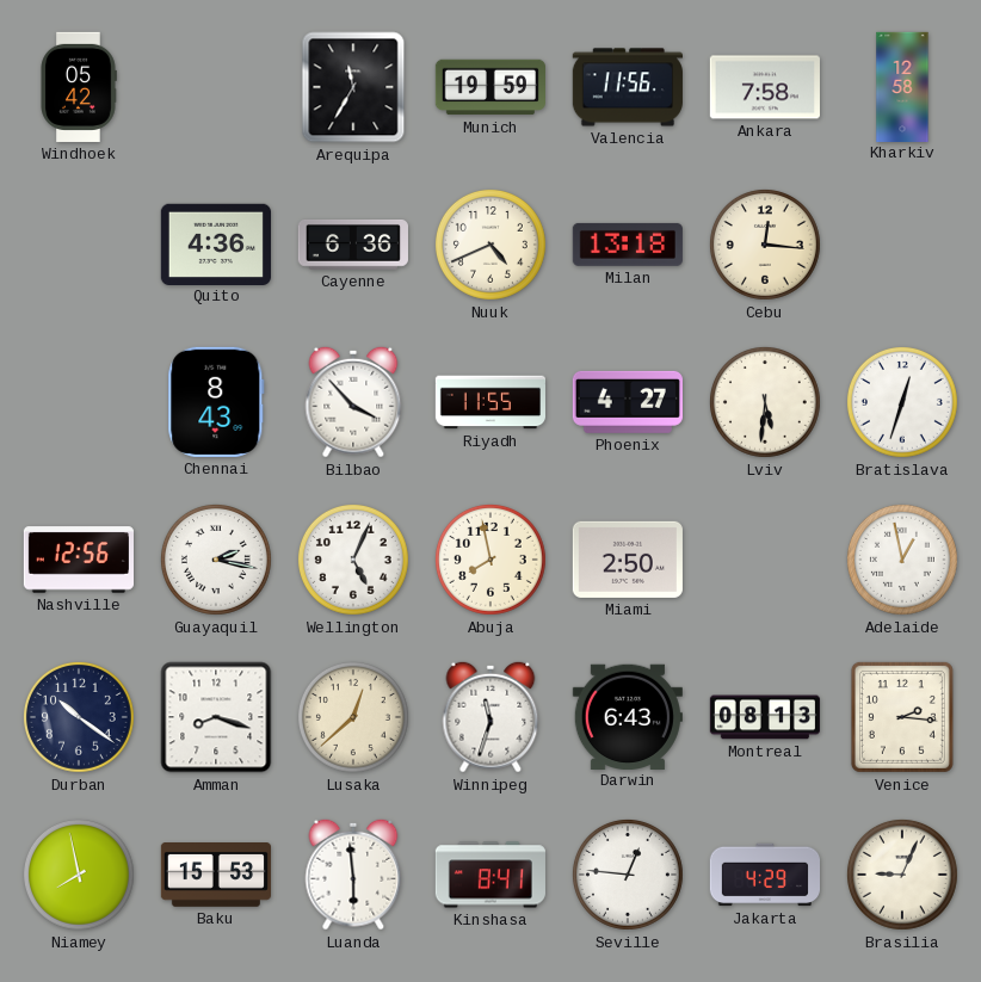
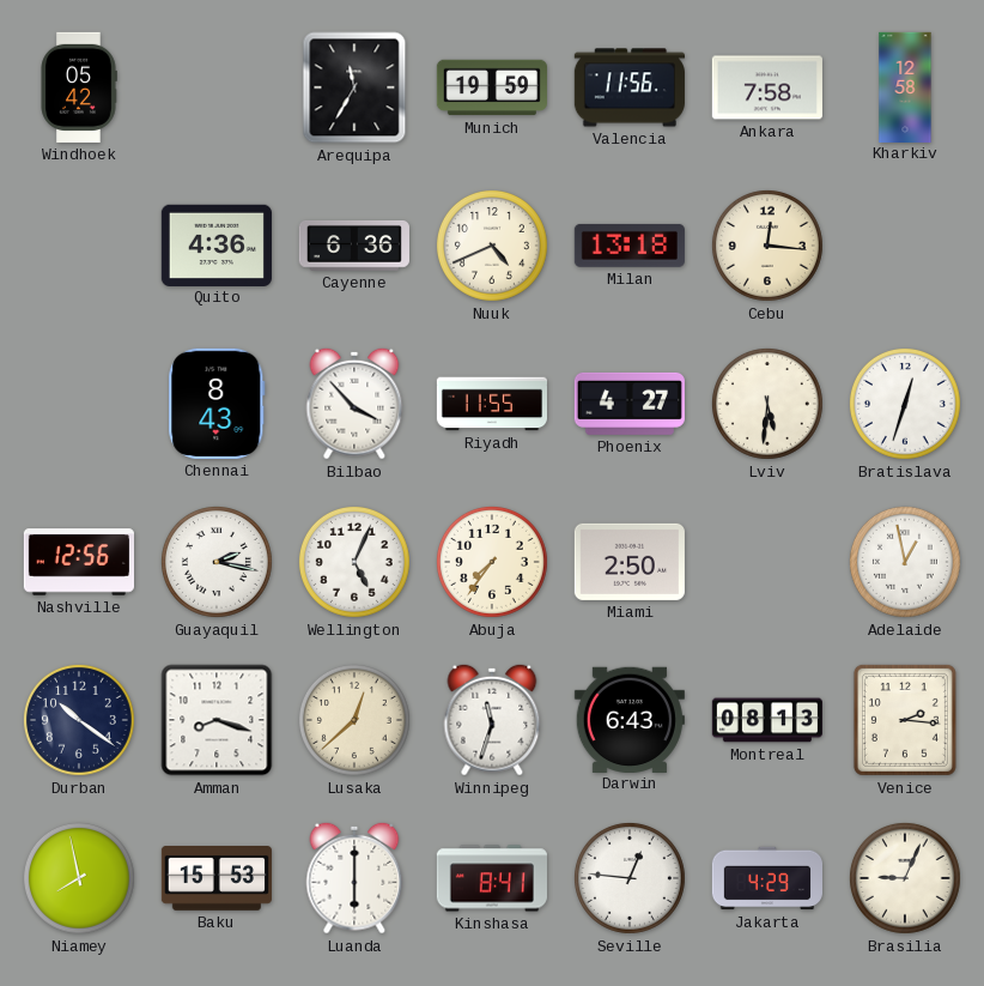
Abuja: 7:58 -> 7:36 (492, 562)
Luanda: 5:59 -> 6:00 (354, 878)
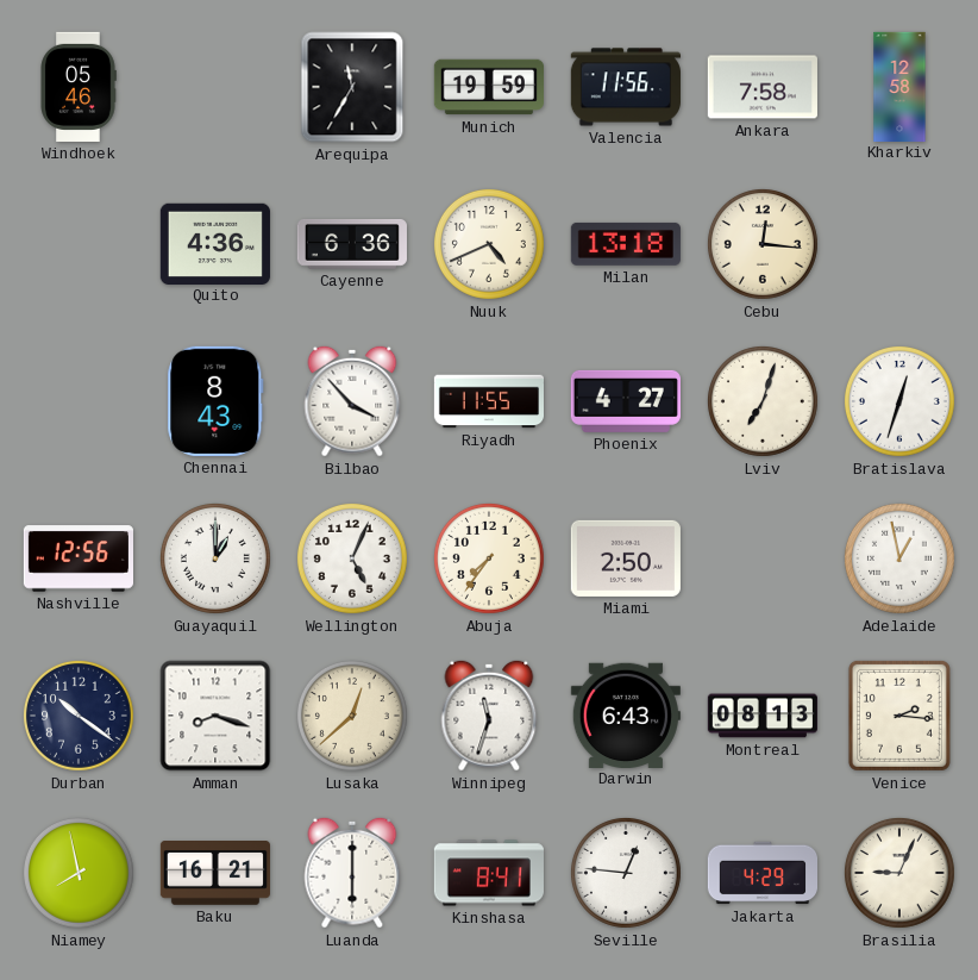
Windhoek: 05:42 -> 05:46 (79, 87)
Lviv: 5:31 -> 7:03 (763, 401)
Guayaquil: 2:17 -> 1:00 (215, 558)
Baku: 15:53 -> 16:21 (214, 874)
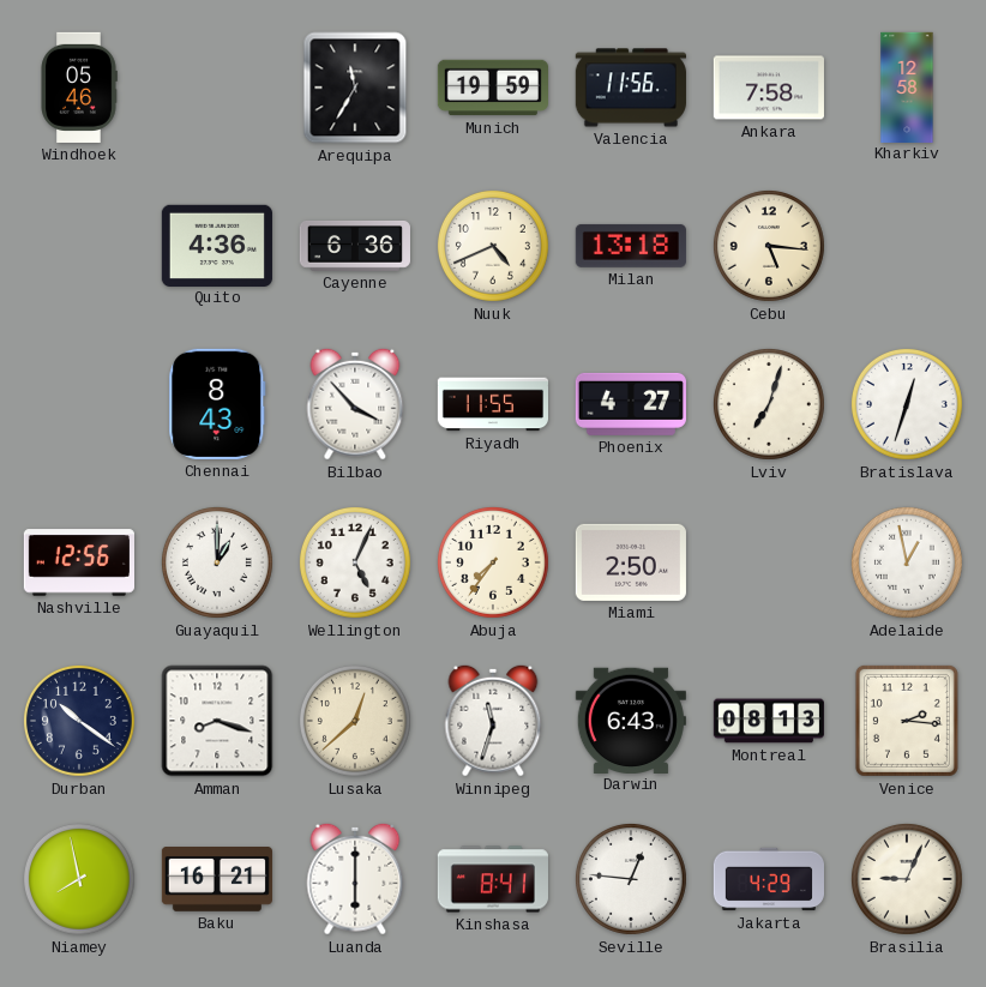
Cebu: 12:16 -> 5:16 (769, 246)
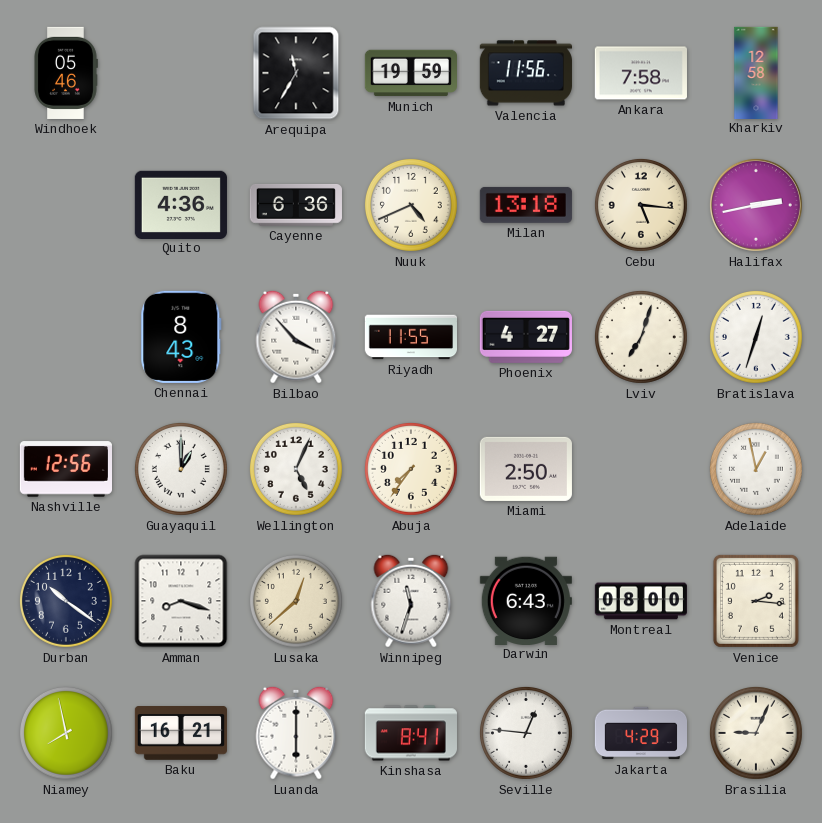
Halifax: none -> 2:43 (756, 205)
Montreal: 08:13 -> 08:00 (641, 601)
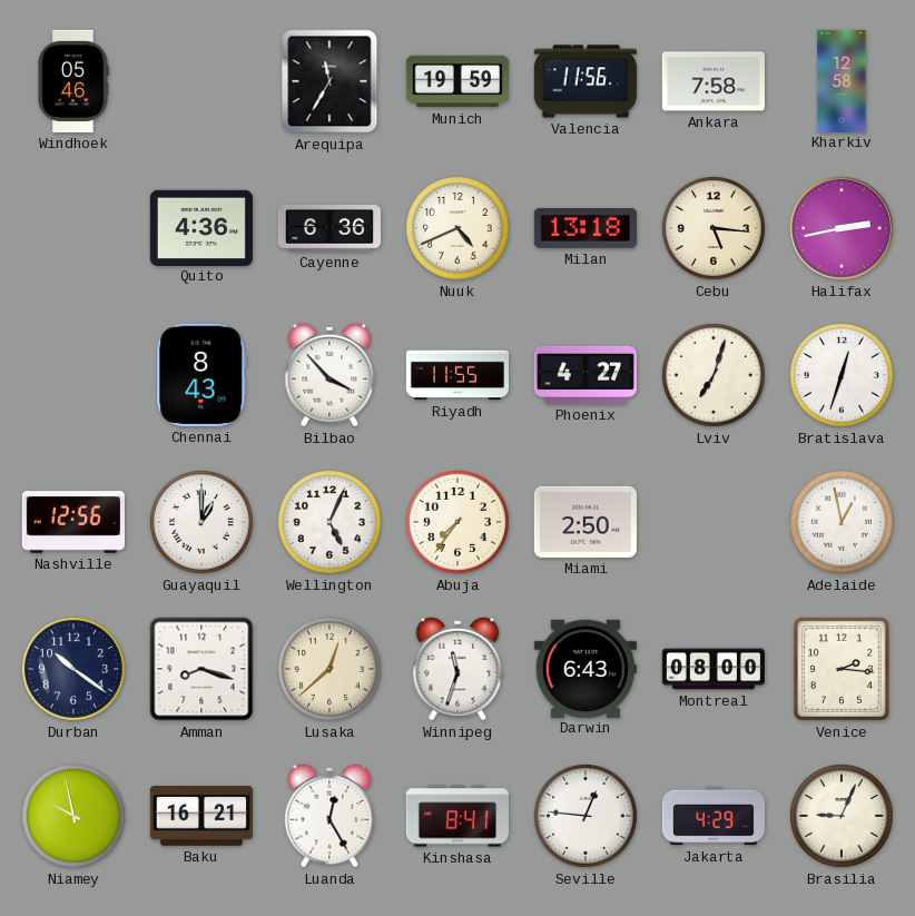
Niamey: 7:58 -> 9:58 (73, 816)
Luanda: 6:00 -> 12:25 (329, 816)
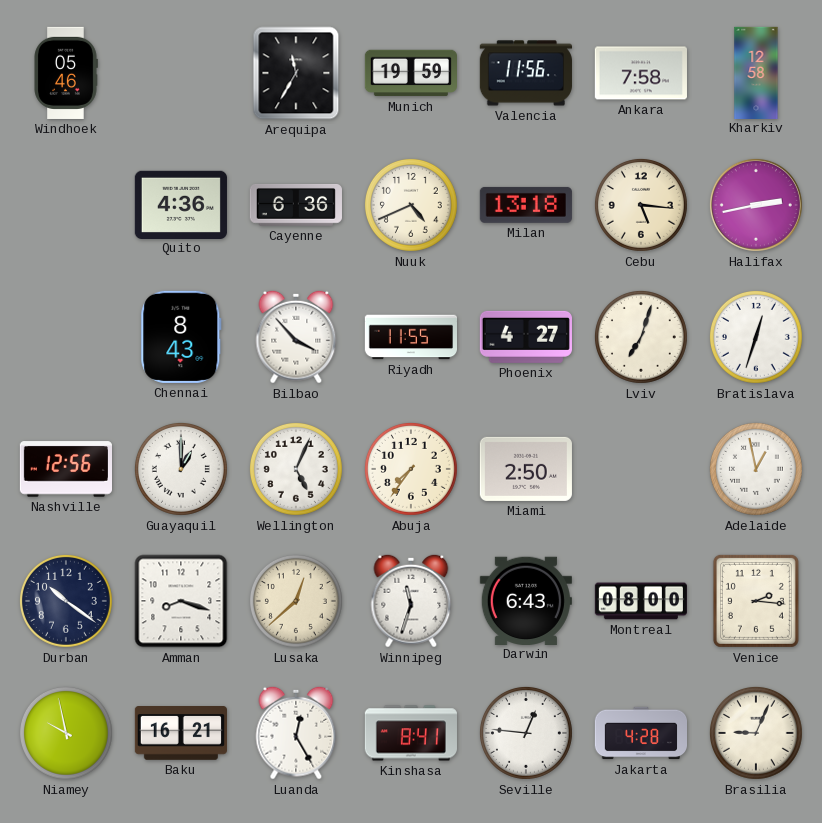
Jakarta: 4:29 -> 4:28 (640, 733)
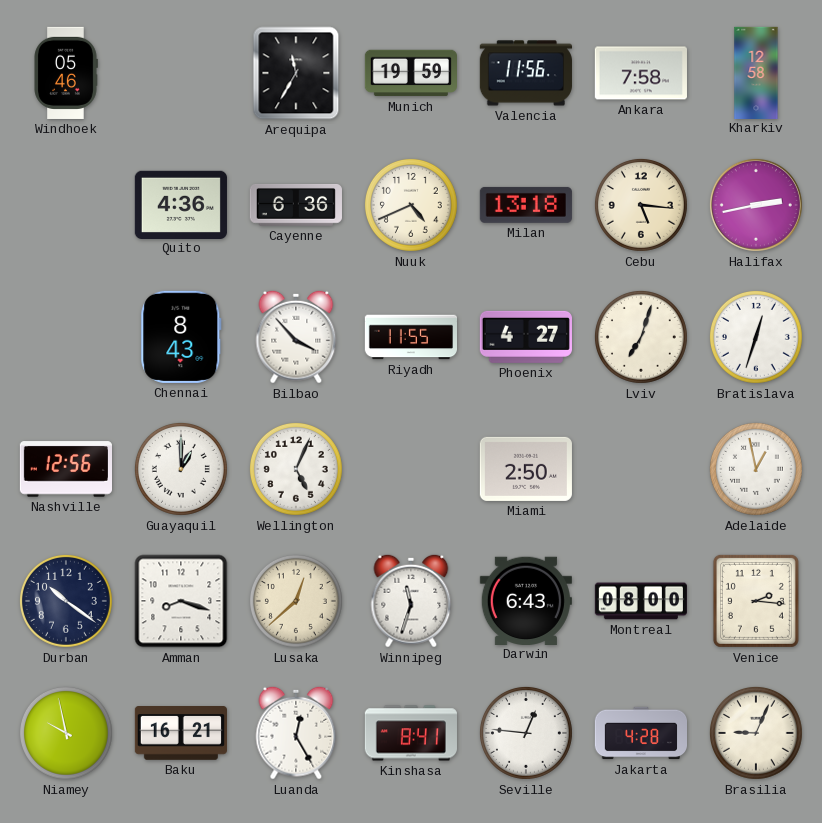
Abuja: 7:36 -> none (411, 469)
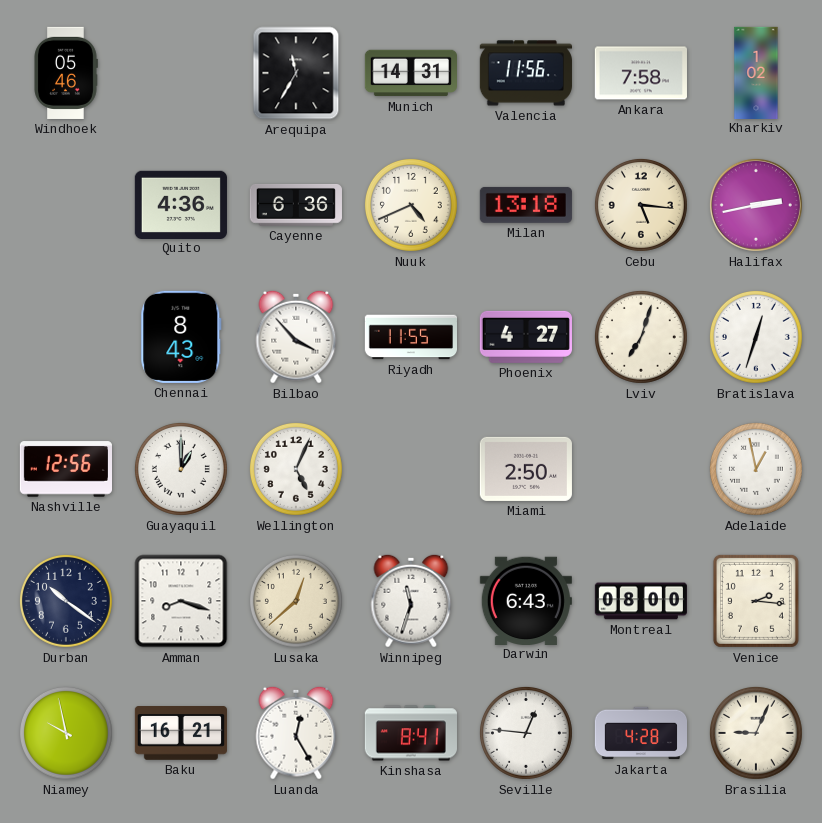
Munich: 19:59 -> 14:31 (410, 73)
Kharkiv: 12:58 -> 1:02 (756, 72)
